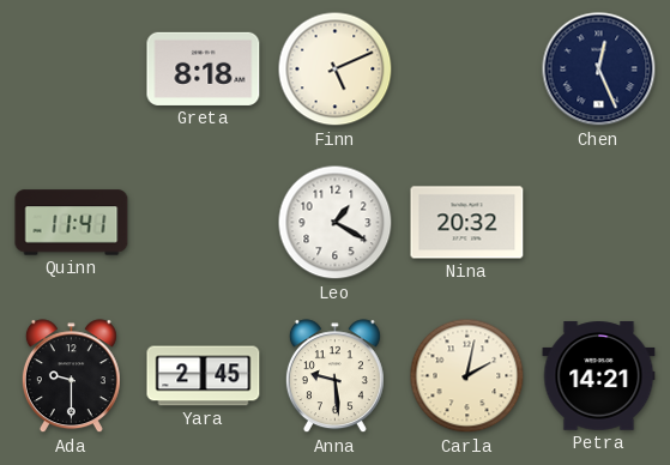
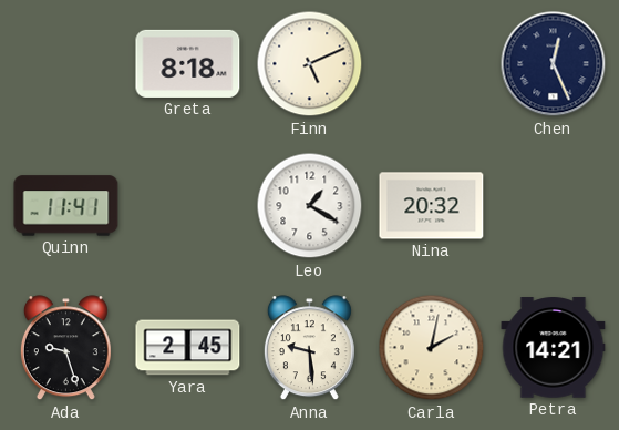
Ada: 9:30 -> 9:27 (65, 348)
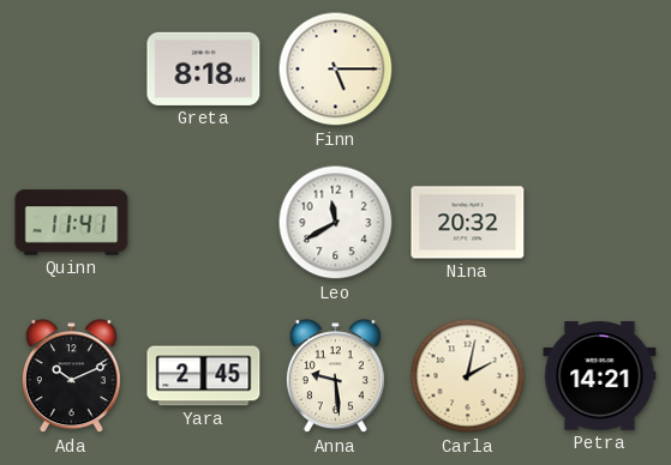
Finn: 5:11 -> 5:15 (336, 70)
Chen: 12:26 -> none (554, 64)
Leo: 1:20 -> 11:40 (336, 223)
Ada: 9:27 -> 10:11 (71, 376)
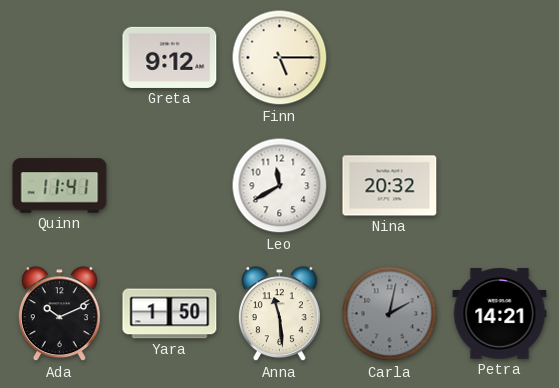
Greta: 8:18 -> 9:12 (170, 57)
Yara: 2:45 -> 1:50 (170, 314)
Anna: 9:29 -> 11:29 (279, 314)
Carla dial: cream -> grey (390, 314)
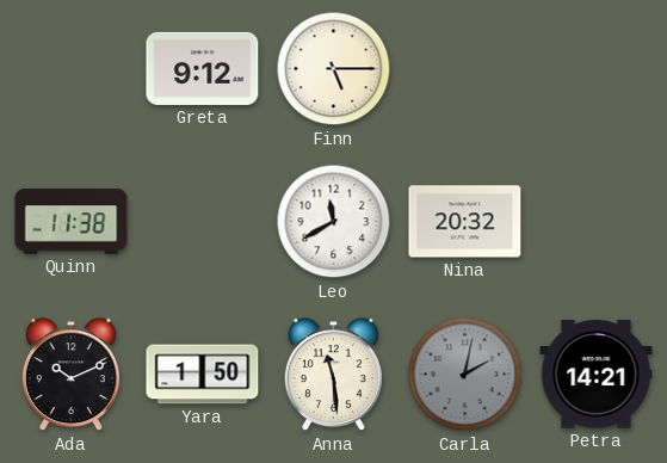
Quinn: 11:41 -> 11:38 (72, 222)
